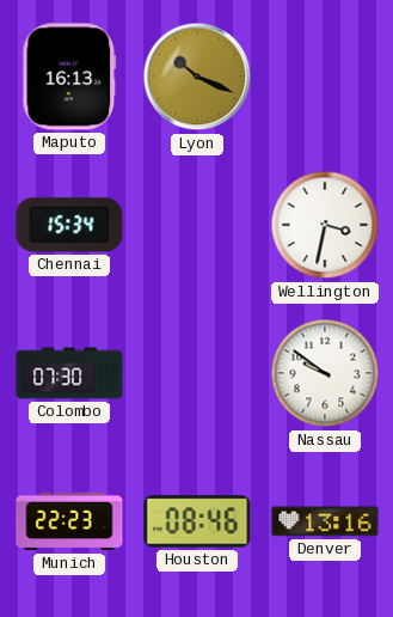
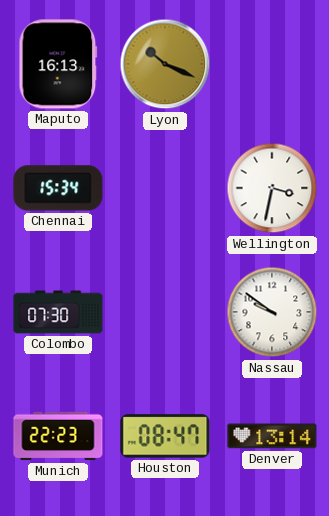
Houston: 08:46 -> 08:47 (165, 436)
Denver: 13:16 -> 13:14 (272, 436)
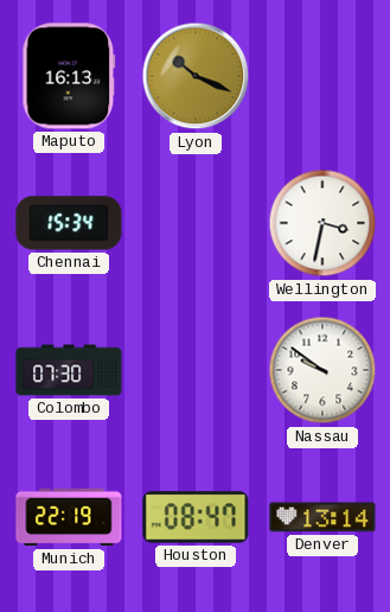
Munich: 22:23 -> 22:19 (69, 517)
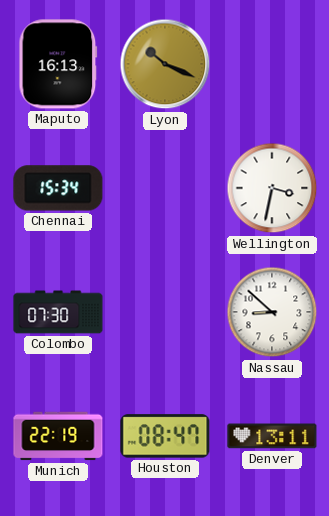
Nassau: 9:51 -> 8:52 (272, 312)
Denver: 13:14 -> 13:11 (272, 436)
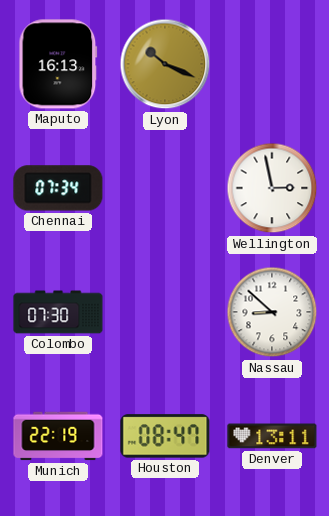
Chennai: 15:34 -> 07:34 (58, 188)
Wellington: 3:32 -> 2:58 (272, 188)
